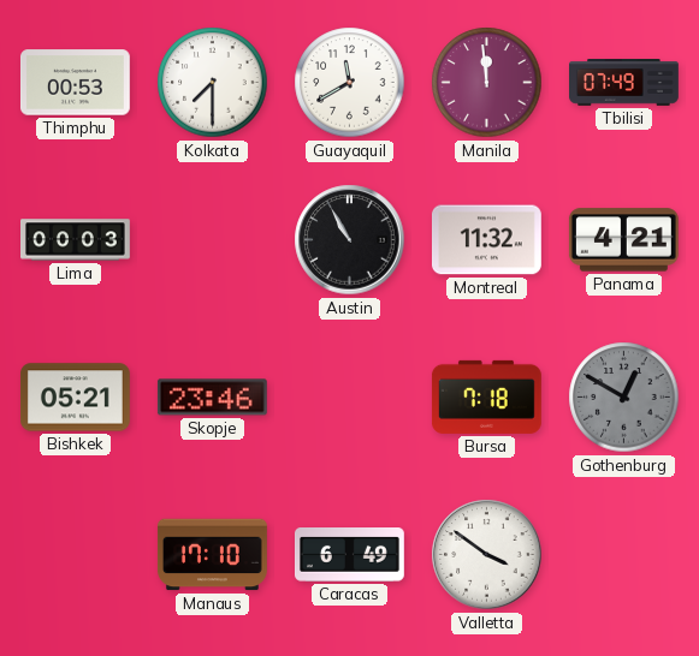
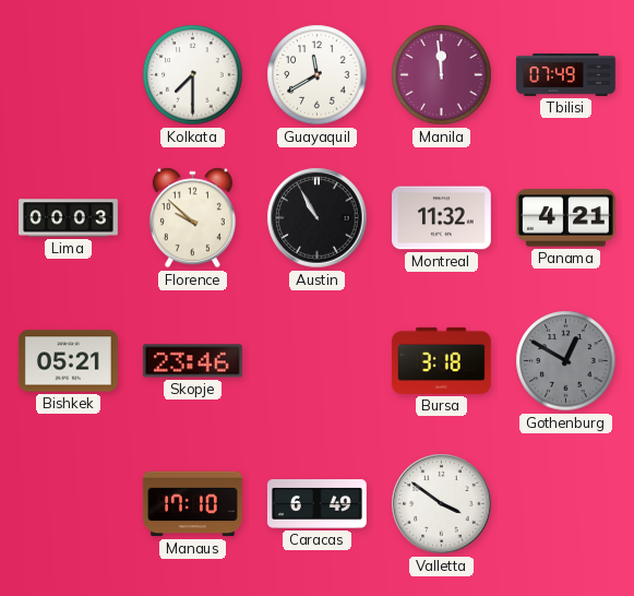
Thimphu: 00:53 -> none (75, 83)
Florence: none -> 9:52 (192, 218)
Bursa: 7:18 -> 3:18 (441, 360)
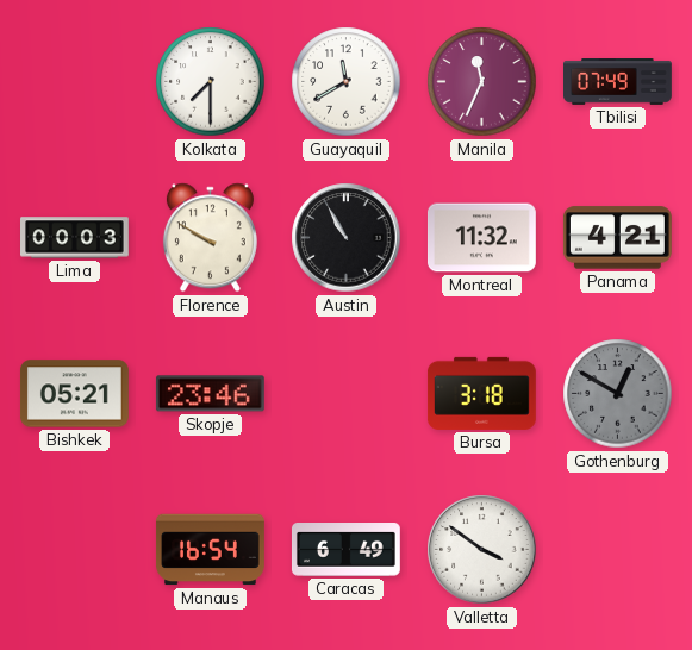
Manila: 11:59 -> 11:34 (482, 82)
Florence: 9:52 -> 9:50 (210, 238)
Manaus: 17:10 -> 16:54 (210, 550)
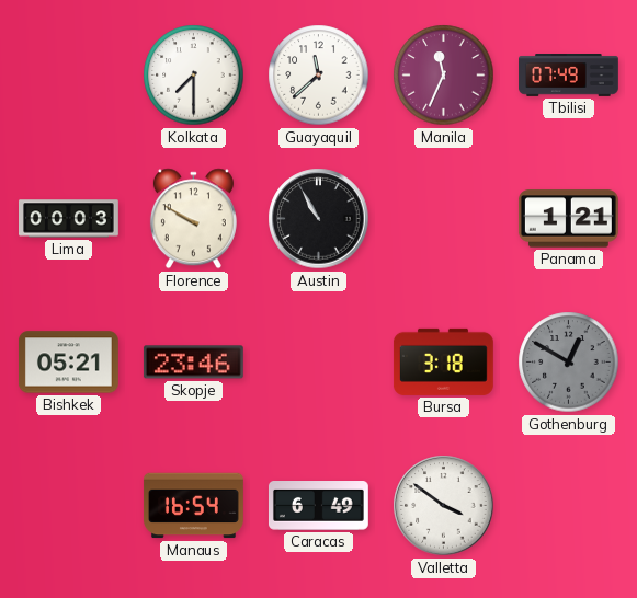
Guayaquil: 11:40 -> 11:38 (319, 76)
Montreal: 11:32 -> none (481, 238)
Panama: 4:21 -> 1:21 (568, 219)
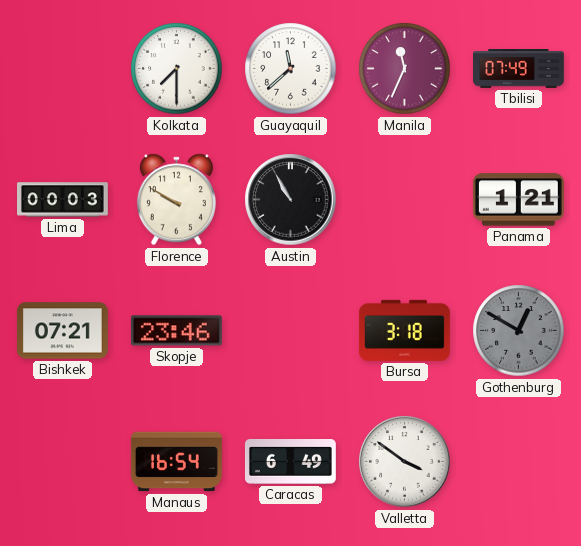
Bishkek: 05:21 -> 07:21 (62, 331)
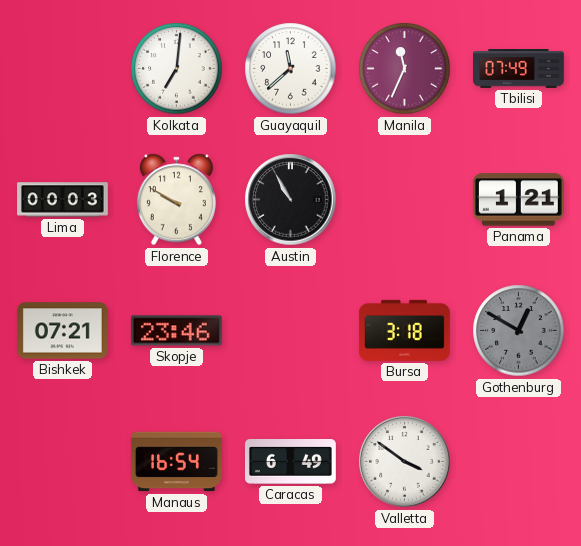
Kolkata: 7:30 -> 7:01 (177, 69)
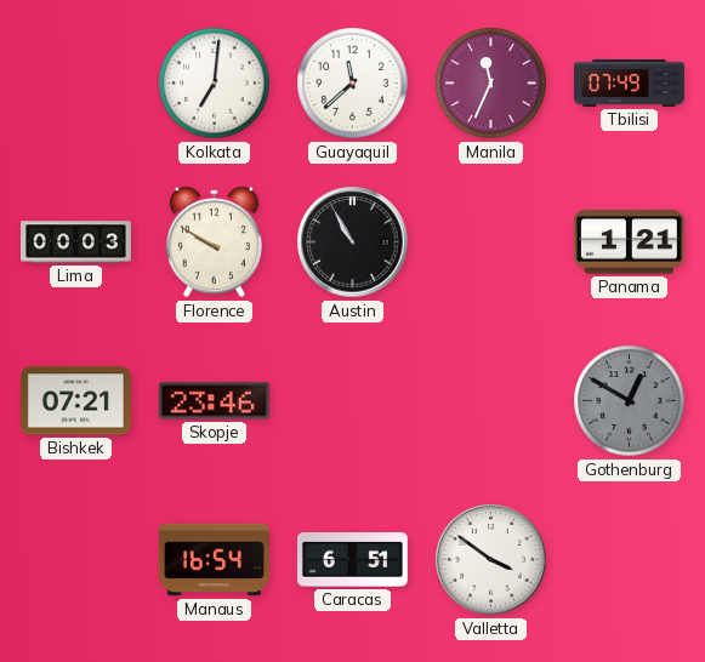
Bursa: 3:18 -> none (404, 330)
Caracas: 6:49 -> 6:51 (352, 560)
